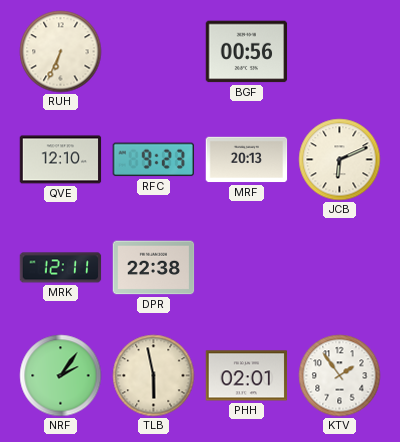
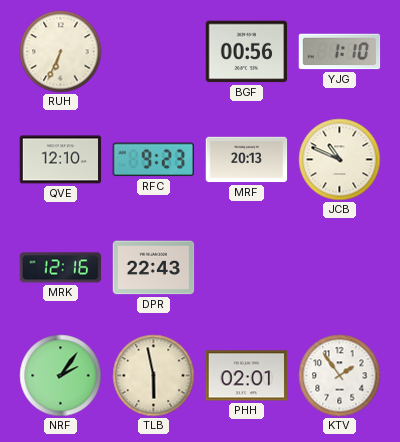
YJG: none -> 1:10 (340, 52)
JCB: 6:11 -> 10:49 (340, 160)
MRK: 12:11 -> 12:16 (61, 268)
DPR: 22:38 -> 22:43 (154, 268)
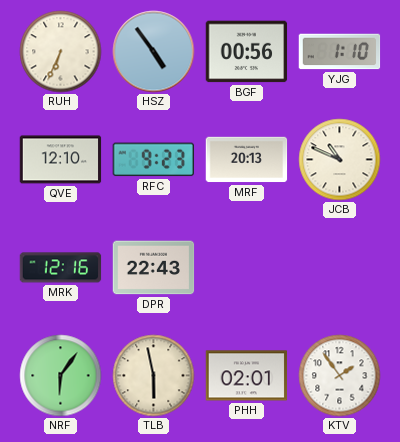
HSZ: none -> 4:54 (154, 52)
NRF: 2:06 -> 6:06 (61, 376)
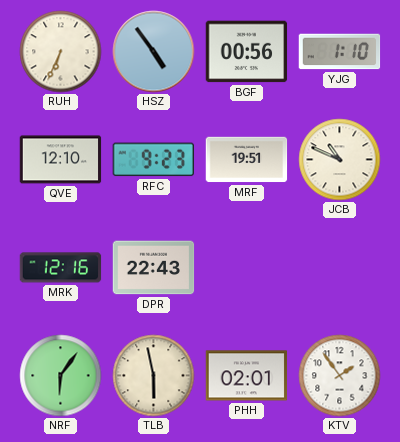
MRF: 20:13 -> 19:51 (247, 160)
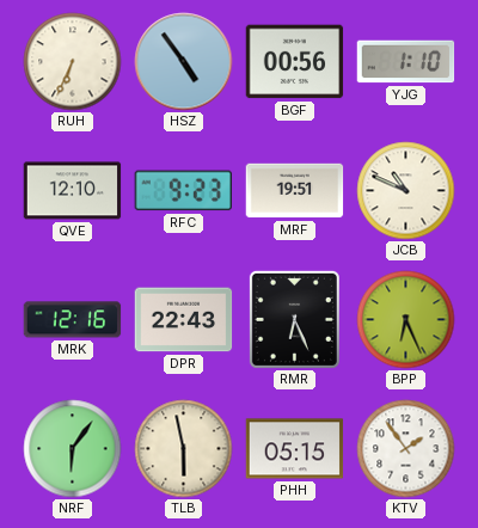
RMR: none -> 6:26 (294, 319)
BPP: none -> 6:26 (406, 320)
PHH: 02:01 -> 05:15 (295, 449)
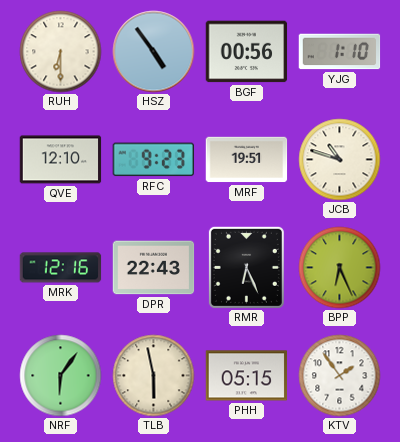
RUH: 6:34 -> 6:30 (61, 52)
JCB: 10:49 -> 10:48 (340, 160)
